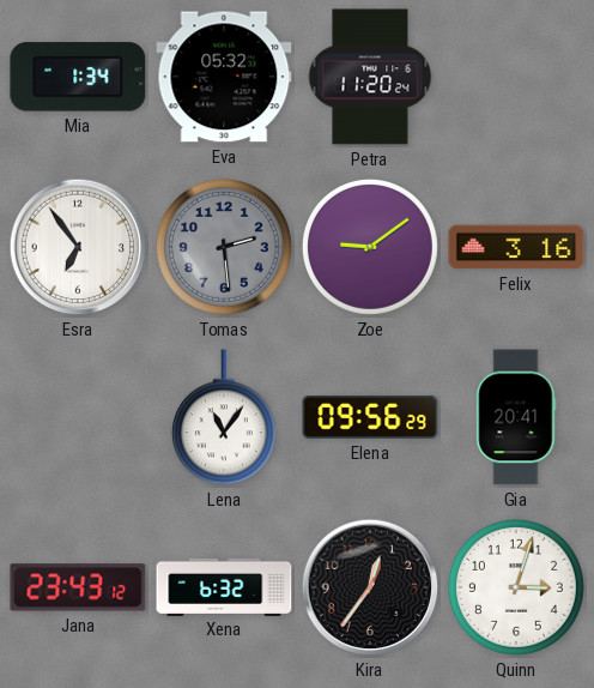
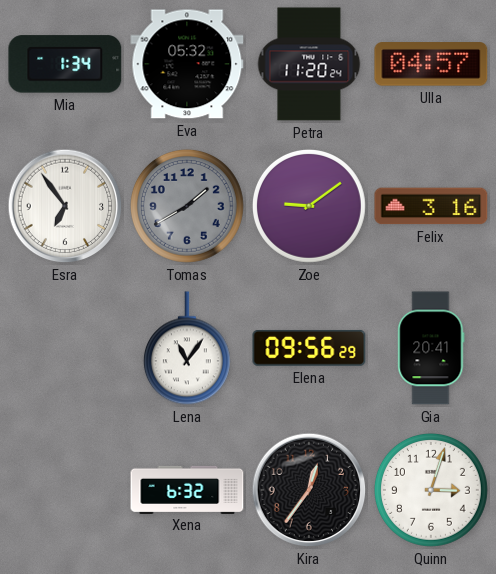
Ulla: none -> 04:57 (431, 64)
Tomas: 2:29 -> 1:40 (187, 206)
Jana: 23:43 -> none (78, 587)
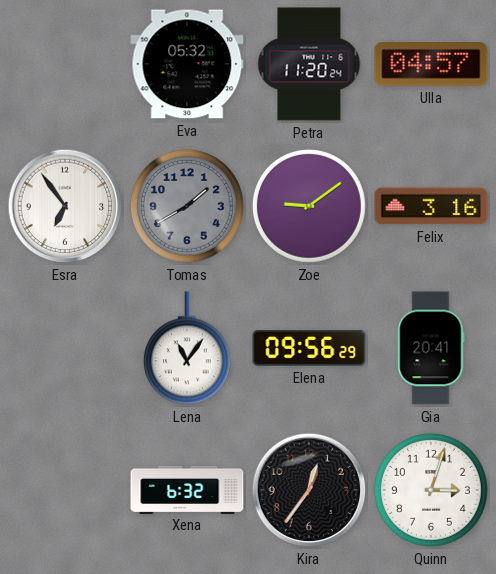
Mia: 1:34 -> none (65, 64)
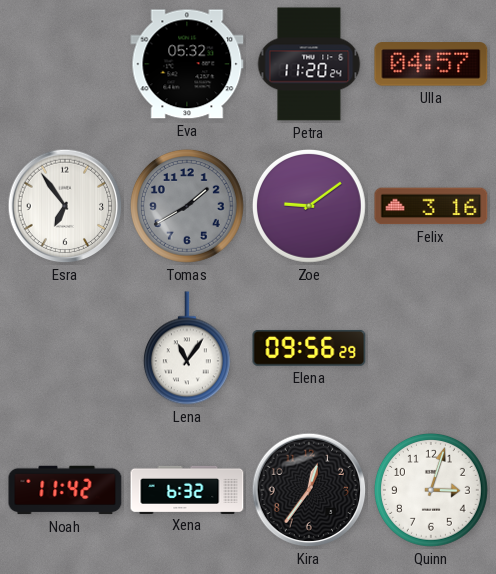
Gia: 20:41 -> none (431, 348)
Noah: none -> 11:42 (65, 490)
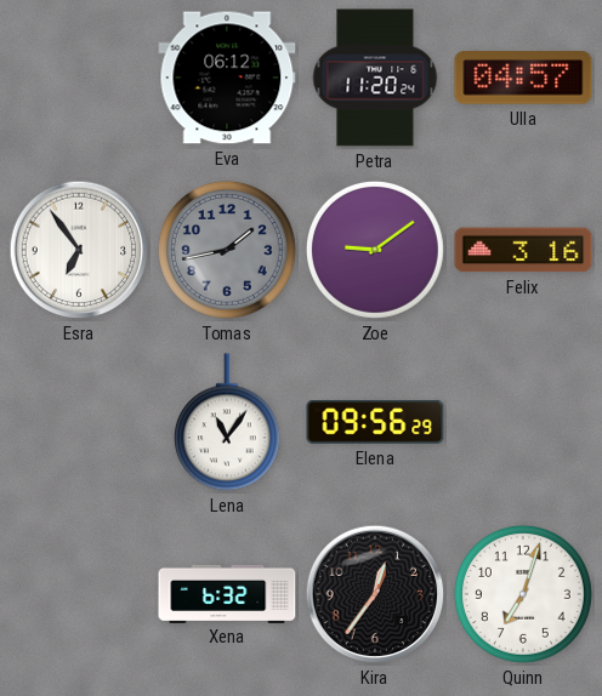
Eva: 05:32 -> 06:12 (227, 78)
Tomas: 1:40 -> 1:43 (227, 250)
Noah: 11:42 -> none (65, 490)
Quinn: 3:03 -> 7:03 (523, 594)
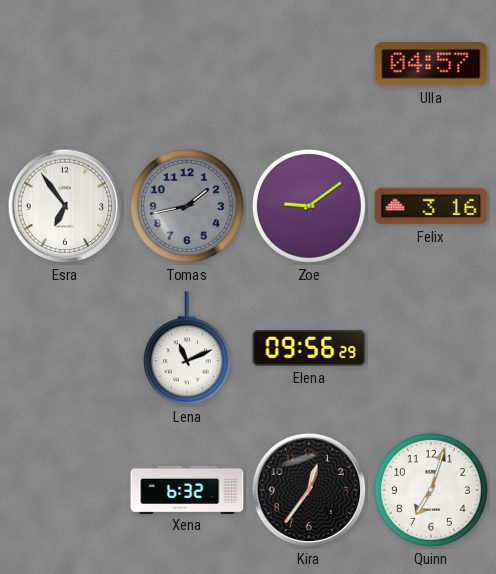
Eva: 06:12 -> none (227, 78)
Petra: 11:20 -> none (375, 78)
Lena: 11:06 -> 11:11 (187, 348)
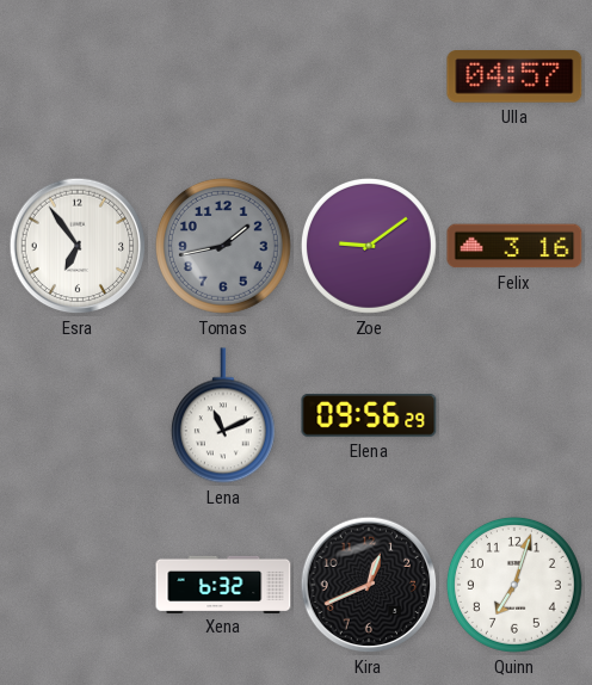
Kira: 12:36 -> 12:41 (369, 585)
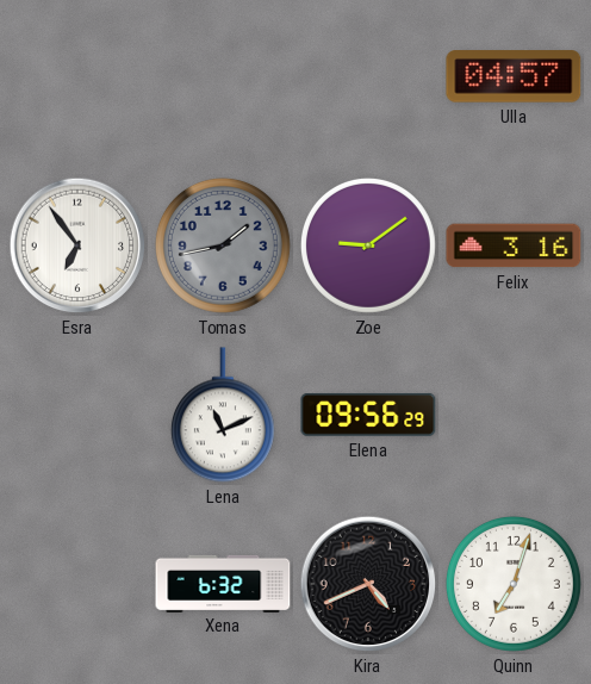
Kira: 12:41 -> 4:41 (368, 584)
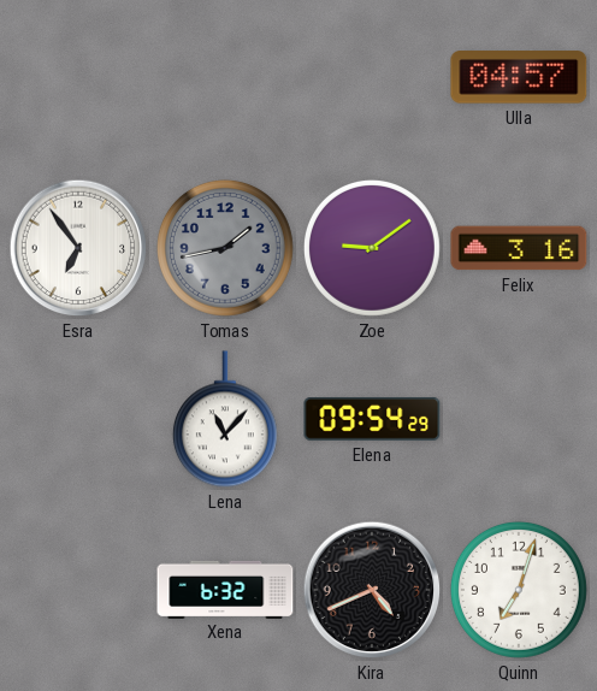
Lena: 11:11 -> 11:07 (225, 419)
Elena: 09:56 -> 09:54 (372, 419)
